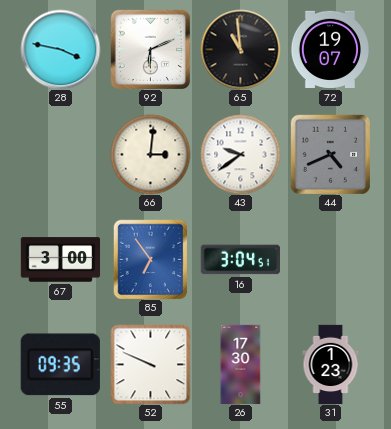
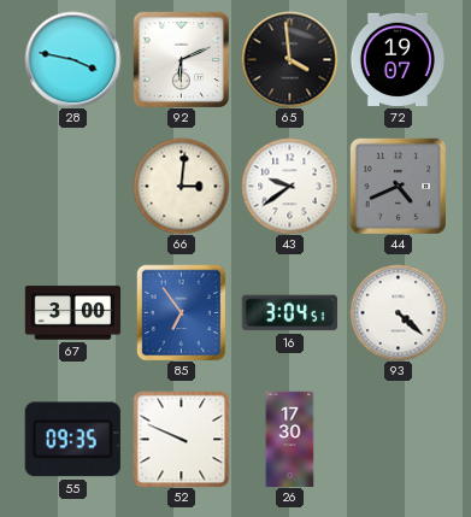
65: 10:59 -> 3:59 (289, 59)
93: none -> 4:22 (398, 312)
31: 1:23 -> none (331, 364)
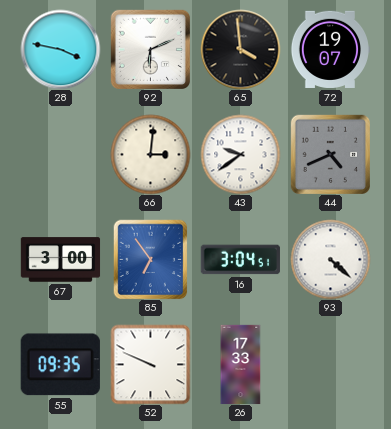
26: 17:30 -> 17:33 (241, 364)
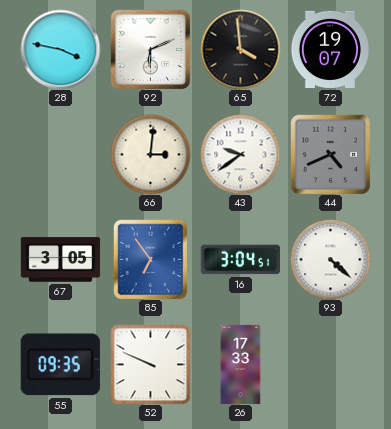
67: 3:00 -> 3:05 (60, 260)
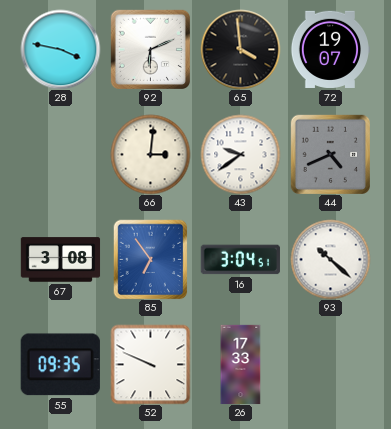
67: 3:05 -> 3:08 (60, 260)
93: 4:22 -> 10:22 (330, 259)
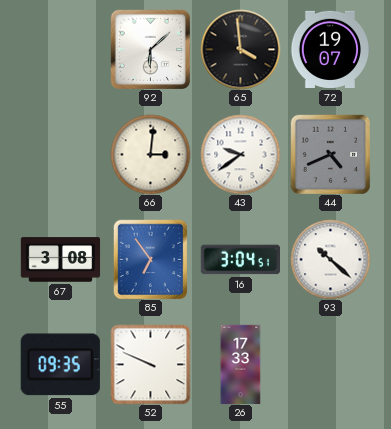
28: 3:47 -> none (60, 49)
92: 6:11 -> 6:08 (150, 49)
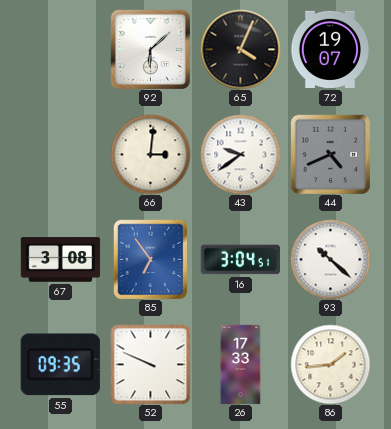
65: 3:59 -> 4:04 (240, 49)
86: none -> 1:44 (330, 364)
